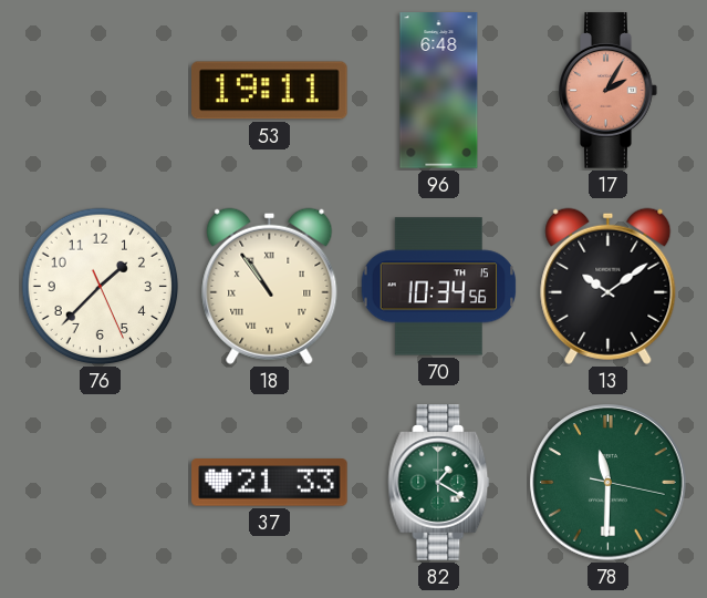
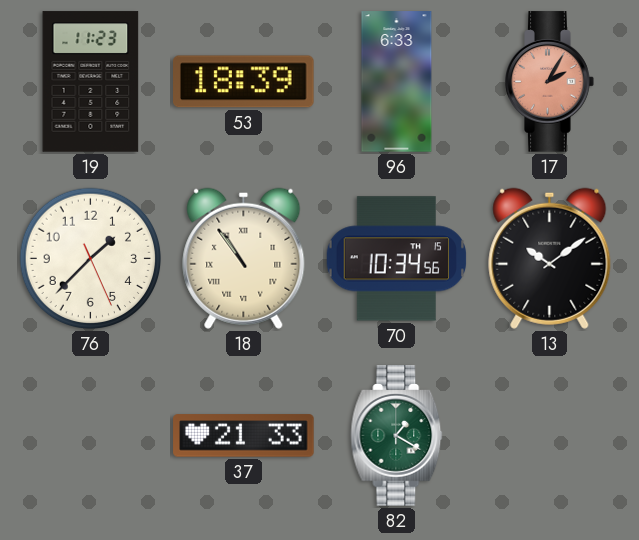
19: none -> 11:23 (91, 82)
53: 19:11 -> 18:39 (244, 82)
96: 6:48 -> 6:33 (397, 82)
78: 11:30 -> none (609, 483)
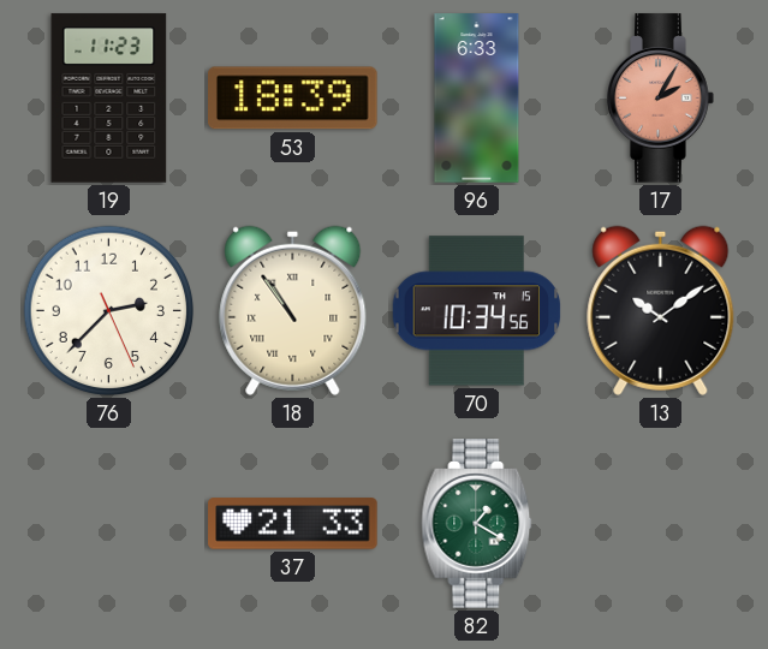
76: 1:37 -> 2:37 (109, 311)
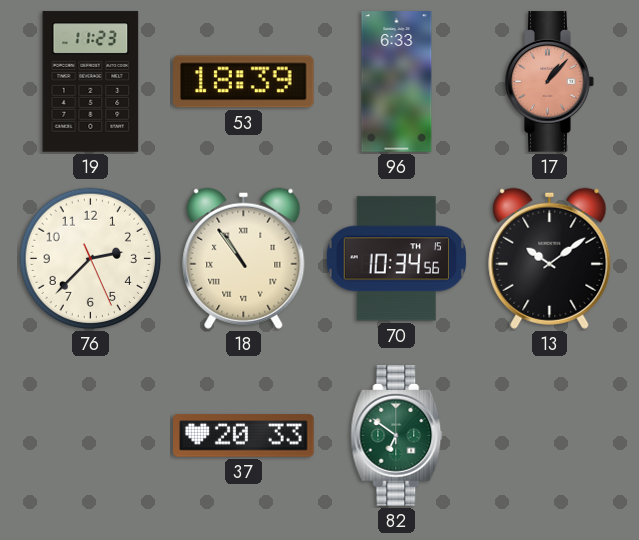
17: 2:05 -> 1:07 (550, 82)
37: 21:33 -> 20:33 (244, 436)
82: 1:20 -> 6:51 (397, 436)
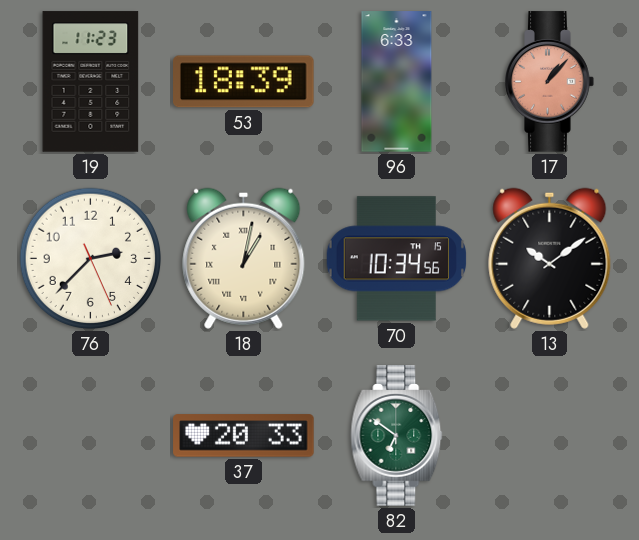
18: 10:54 -> 1:02 (244, 258)
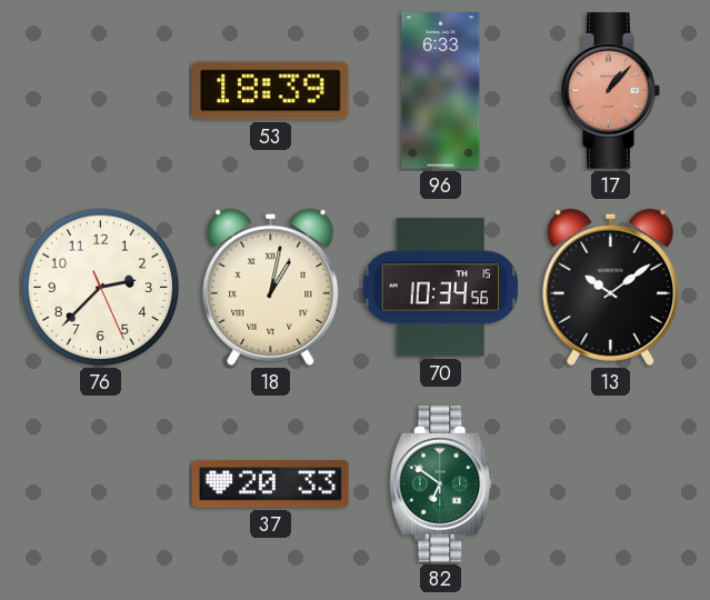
19: 11:23 -> none (91, 82)
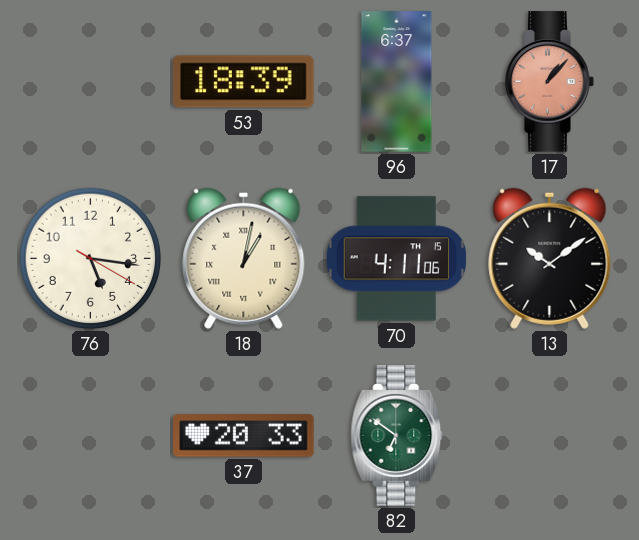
96: 6:33 -> 6:37 (397, 82)
76: 2:37 -> 5:16 (91, 259)
70: 10:34 -> 4:11 (397, 259)
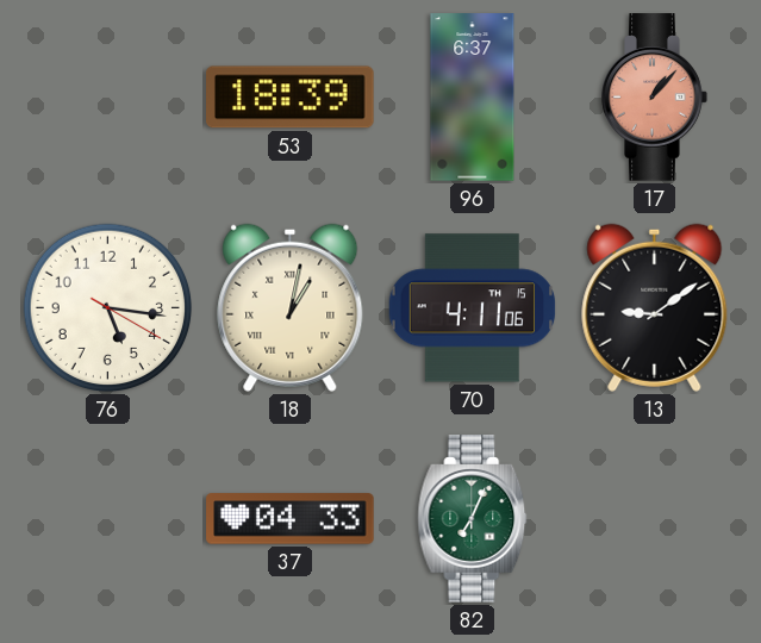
13: 10:09 -> 9:09 (655, 307)
37: 20:33 -> 04:33 (291, 519)
82: 6:51 -> 7:04 (473, 519)
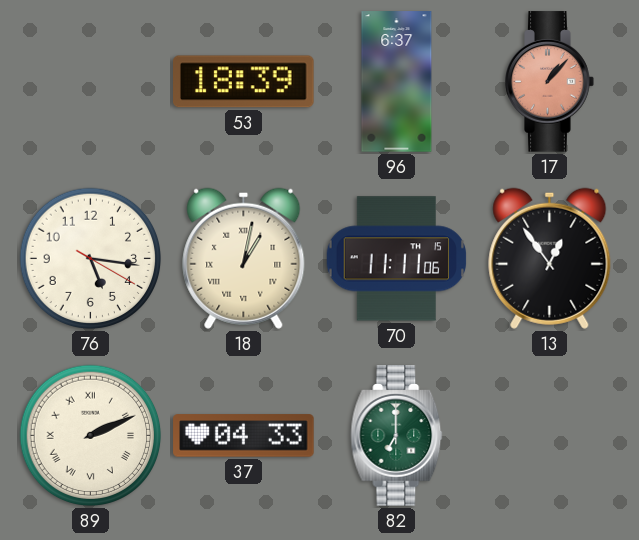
70: 4:11 -> 11:11 (397, 259)
13: 9:09 -> 12:54 (550, 258)
89: none -> 2:11 (91, 436)
82: 7:04 -> 7:00 (397, 436)
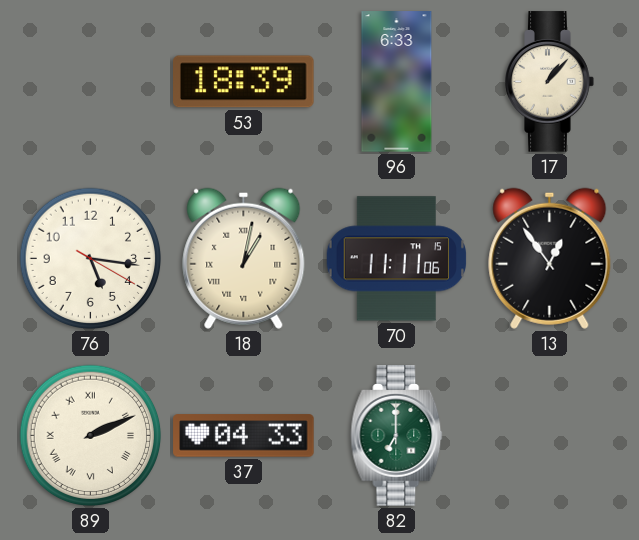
96: 6:37 -> 6:33 (397, 82)
17 dial: salmon -> cream (550, 82)
